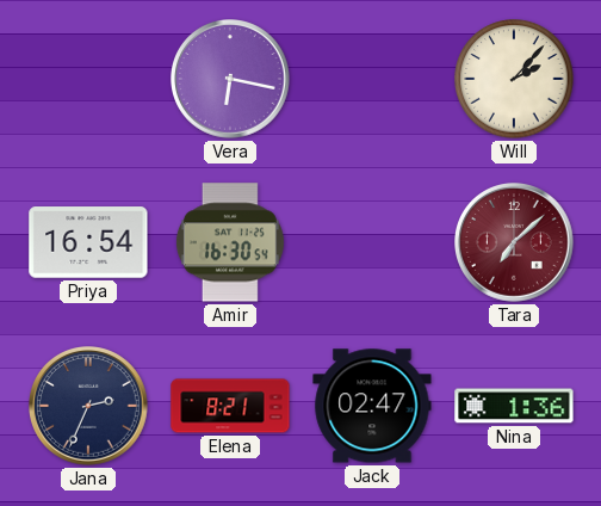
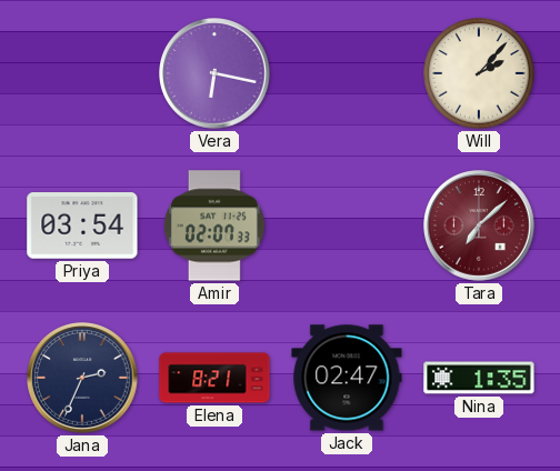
Priya: 16:54 -> 03:54 (82, 226)
Amir: 16:30 -> 02:07 (214, 226)
Nina: 1:36 -> 1:35 (479, 378)
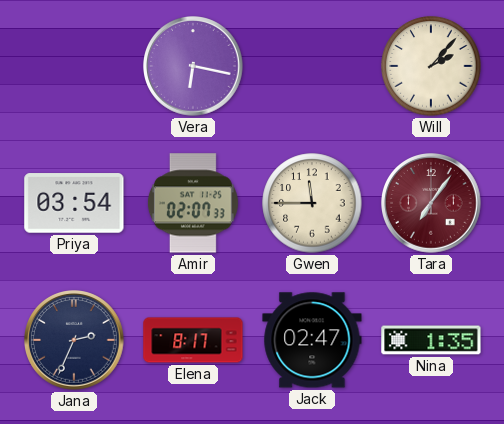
Gwen: none -> 11:45 (312, 203)
Tara: 7:08 -> 7:06 (431, 203)
Elena: 8:21 -> 8:17 (193, 340)
